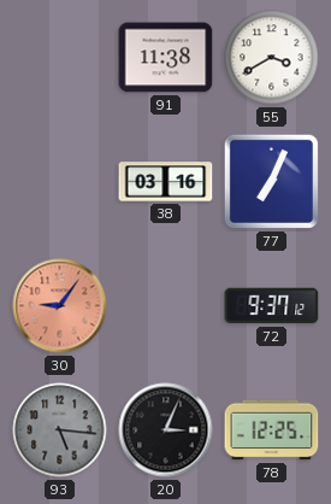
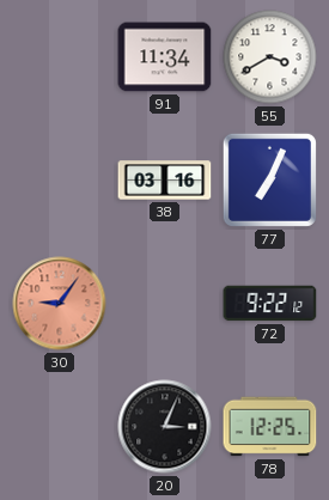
91: 11:38 -> 11:34 (165, 57)
72: 9:37 -> 9:22 (270, 304)
93: 5:16 -> none (60, 430)
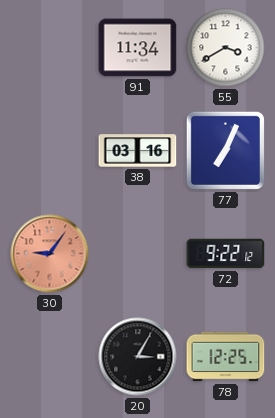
20: 3:04 -> 3:05 (138, 357)
